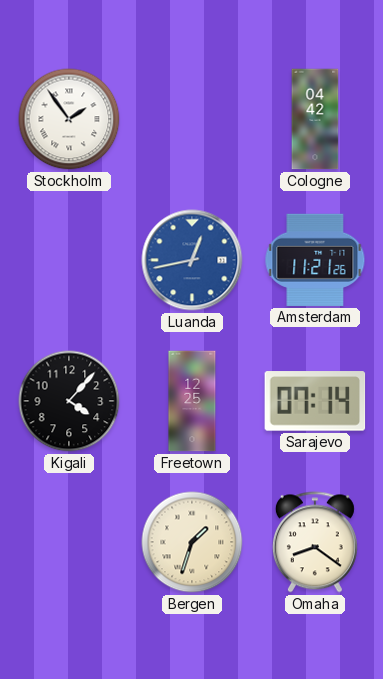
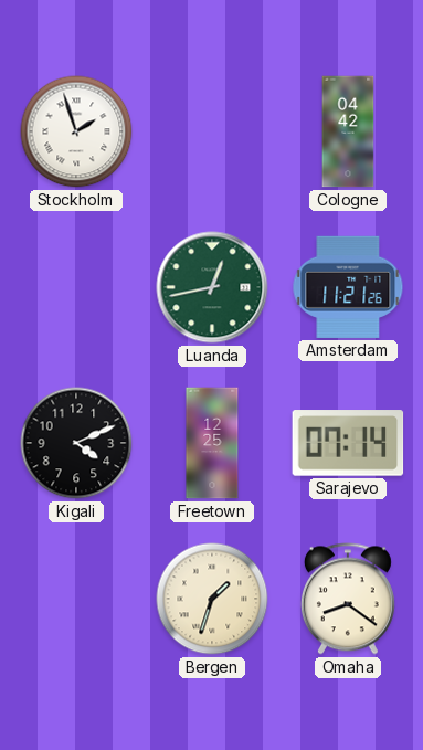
Stockholm: 1:54 -> 1:57 (76, 131)
Luanda dial: blue -> green (212, 287)
Kigali: 4:07 -> 4:11 (76, 443)
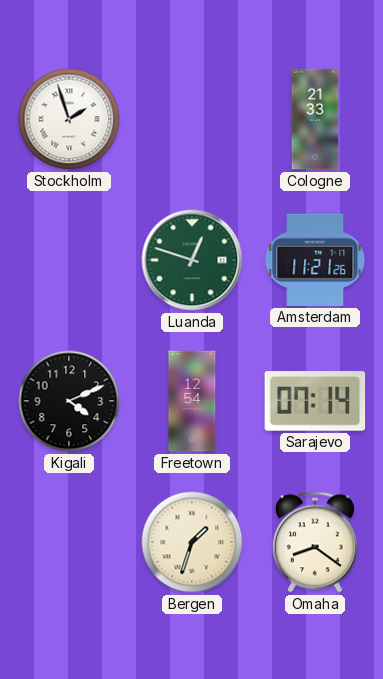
Cologne: 04:42 -> 21:33 (315, 119)
Luanda: 12:43 -> 12:48 (192, 260)
Freetown: 12:25 -> 12:54 (192, 401)
